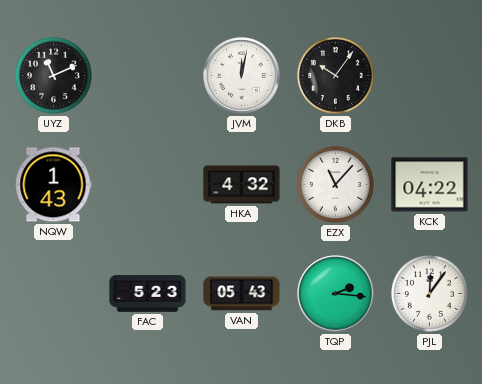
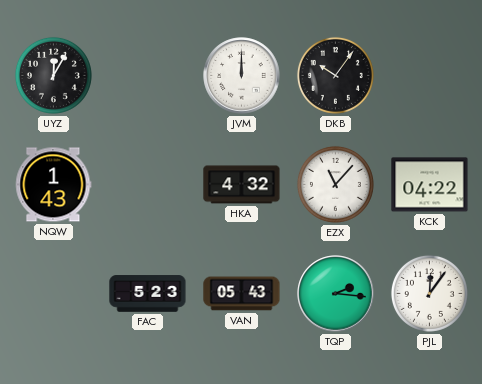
UYZ: 11:11 -> 12:05 (53, 75)
JVM: 12:02 -> 12:00 (242, 76)
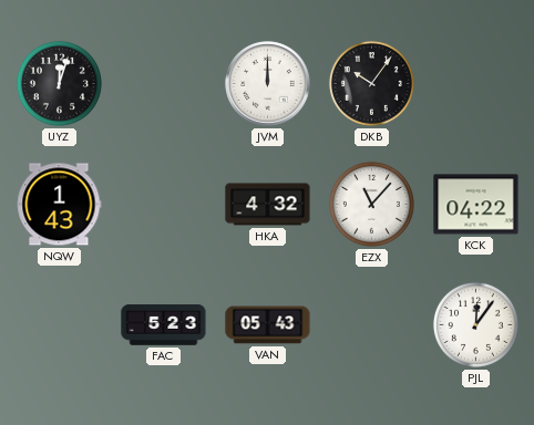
UYZ: 12:05 -> 12:03 (59, 83)
TQP: 2:16 -> none (336, 294)
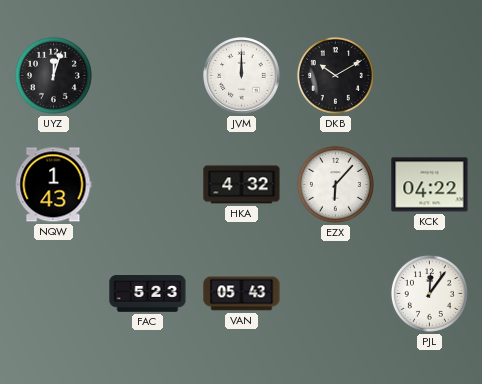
DKB: 10:06 -> 10:10 (335, 75)
EZX: 11:07 -> 6:07 (335, 184)
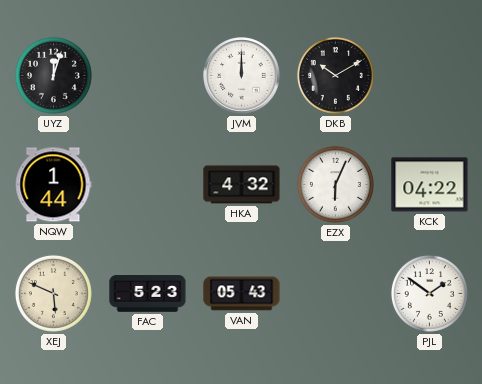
NQW: 1:43 -> 1:44 (54, 185)
EZX: 6:07 -> 6:04 (335, 184)
XEJ: none -> 5:49 (53, 293)
PJL: 12:06 -> 1:51 (429, 293)
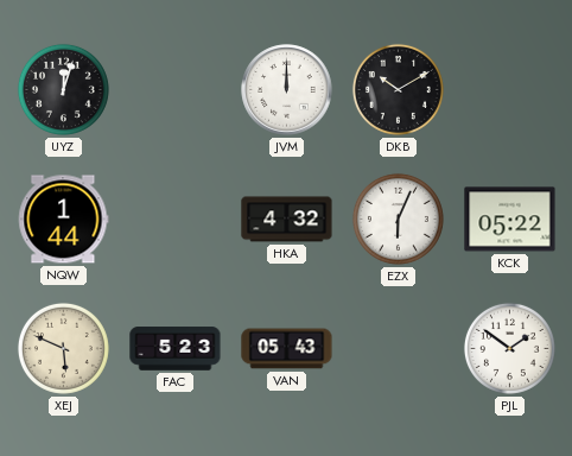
KCK: 04:22 -> 05:22 (510, 220)
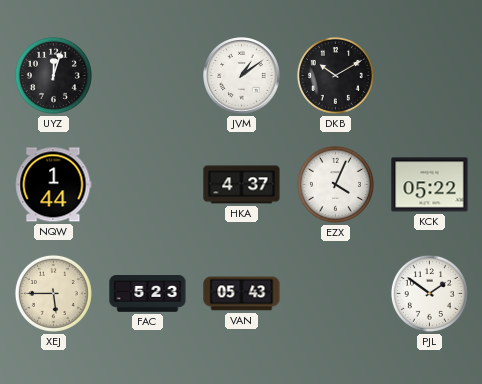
JVM: 12:00 -> 1:09 (242, 76)
HKA: 4:32 -> 4:37 (242, 185)
EZX: 6:04 -> 4:04 (335, 184)
XEJ: 5:49 -> 5:45 (53, 293)
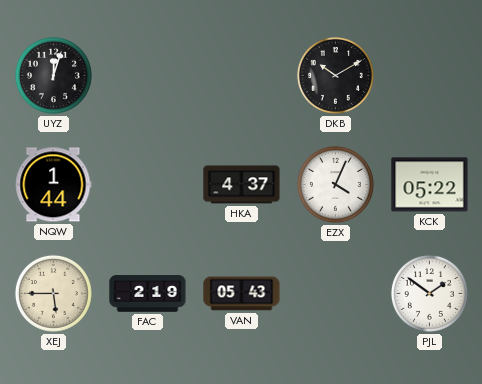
JVM: 1:09 -> none (242, 76)
FAC: 5:23 -> 2:19 (148, 294)
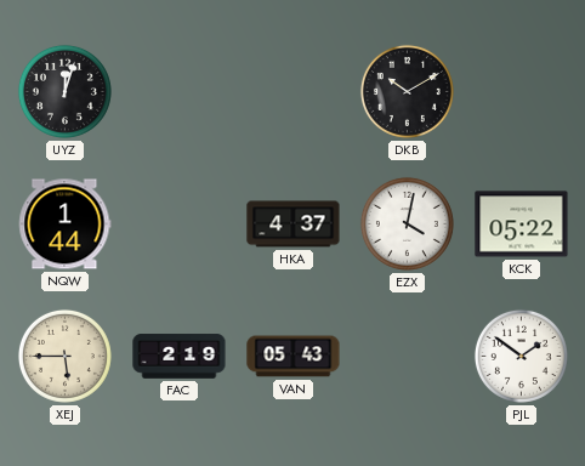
EZX: 4:04 -> 4:02 (407, 223)
